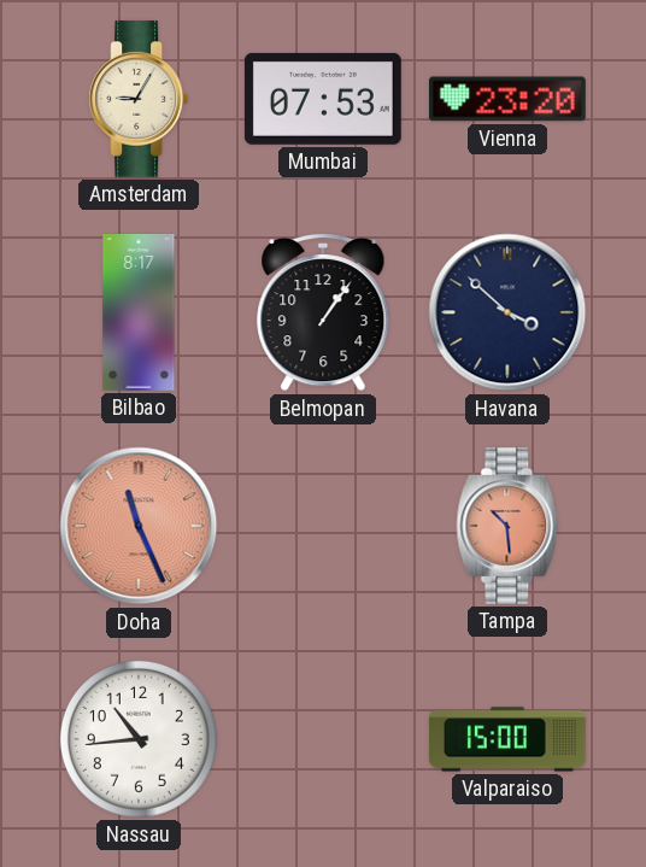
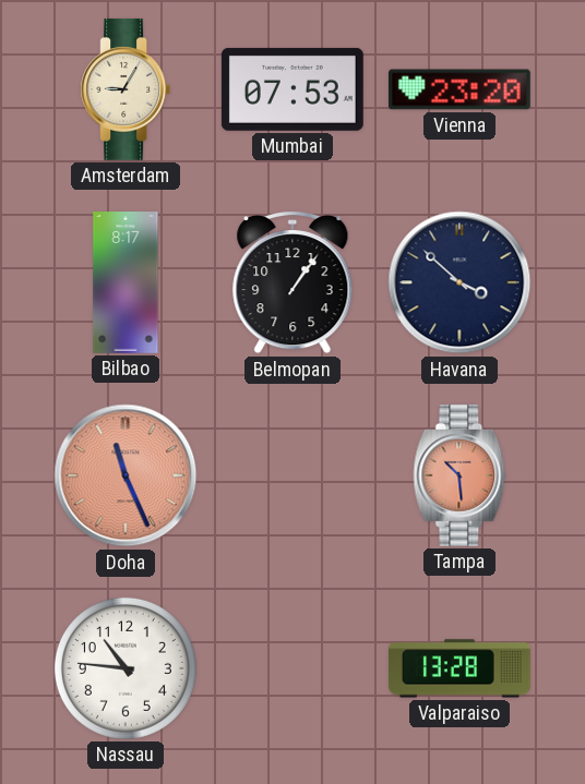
Nassau: 10:44 -> 10:46 (126, 668)
Valparaiso: 15:00 -> 13:28 (459, 668)
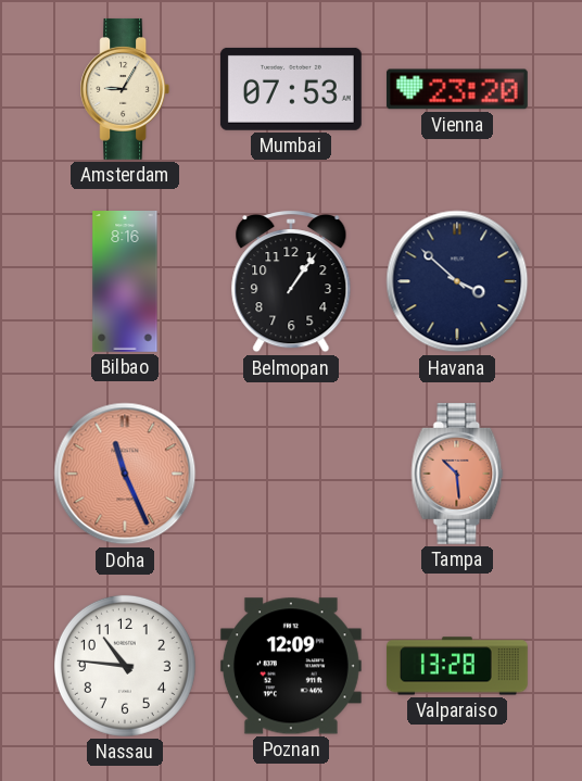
Bilbao: 8:17 -> 8:16 (125, 282)
Poznan: none -> 12:09 (291, 666)
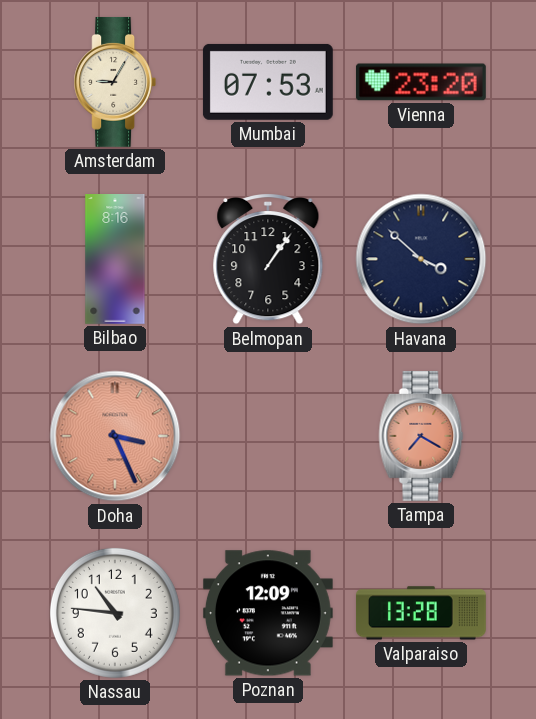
Doha: 11:26 -> 3:26 (115, 436)
Tampa: 10:29 -> 7:20 (421, 436)
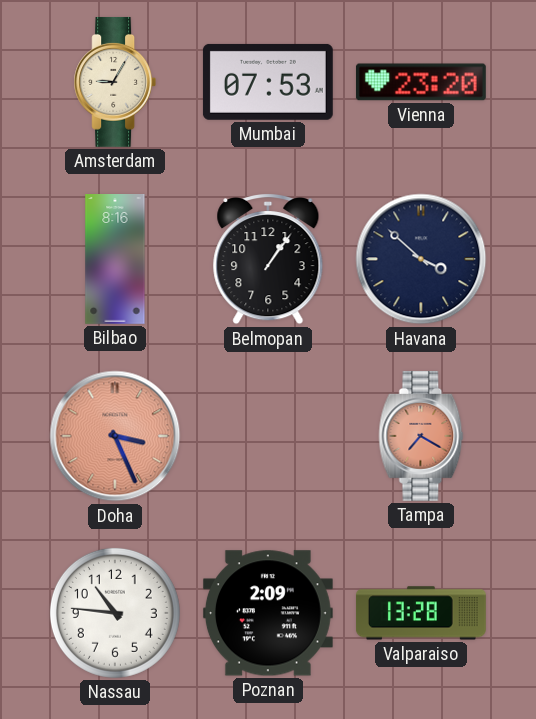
Poznan: 12:09 -> 2:09 (268, 613)
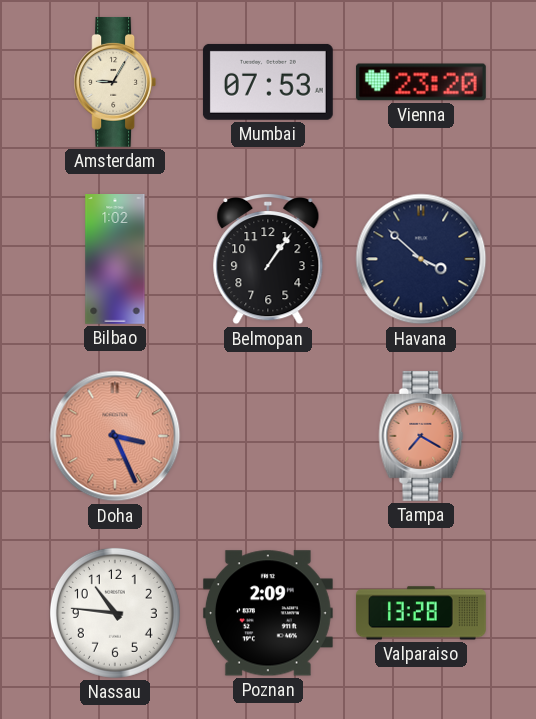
Bilbao: 8:16 -> 1:02 (115, 260)
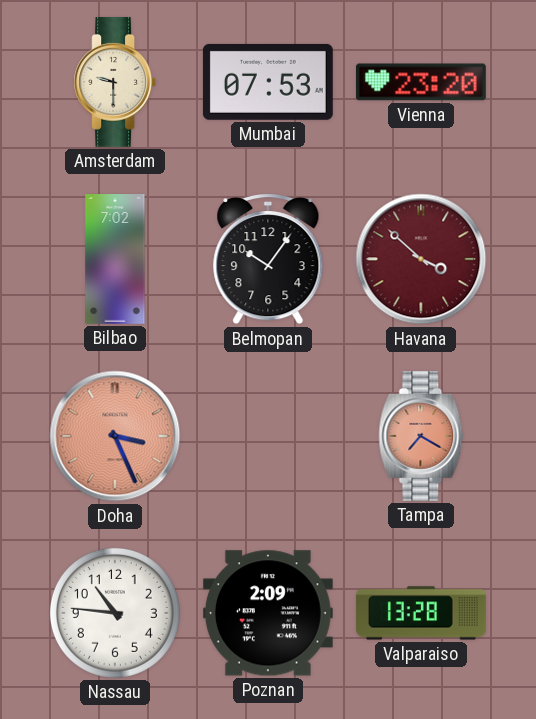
Amsterdam: 9:05 -> 9:30 (115, 82)
Bilbao: 1:02 -> 7:02 (115, 260)
Belmopan: 1:06 -> 10:06 (268, 259)
Havana dial: navy -> burgundy (421, 259)
